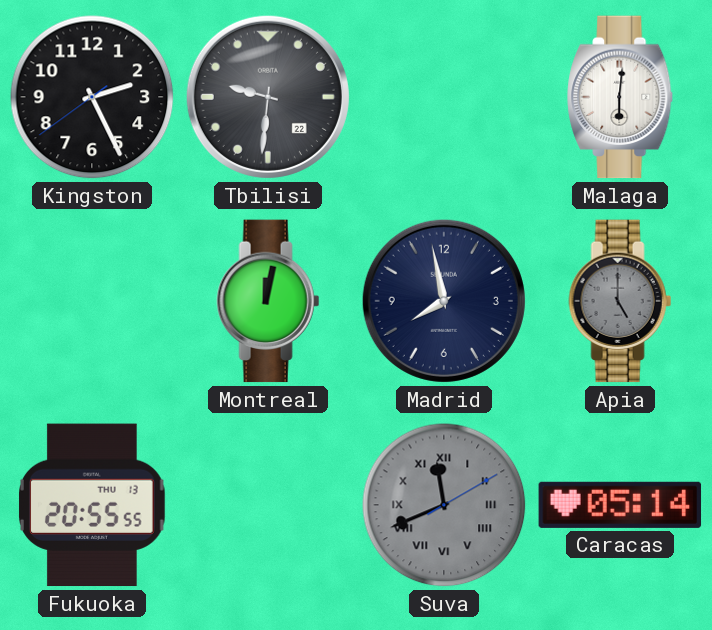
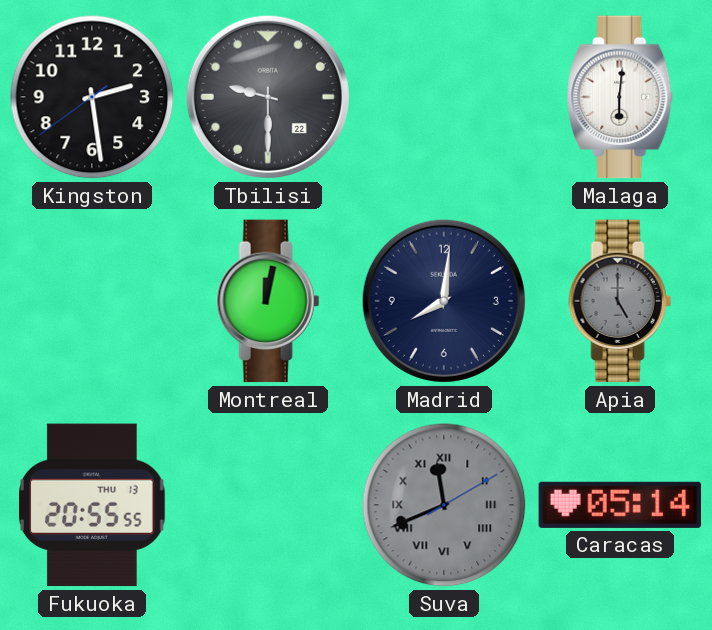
Kingston: 2:25 -> 2:28 (92, 97)
Tbilisi: 9:31 -> 9:30 (268, 97)
Madrid: 7:58 -> 8:01 (444, 301)
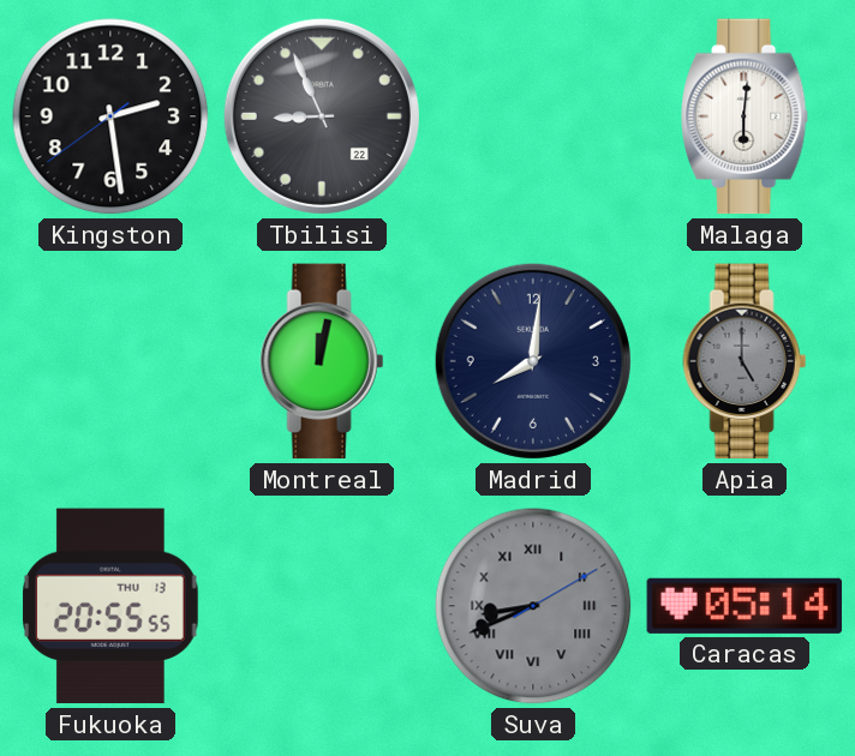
Tbilisi: 9:30 -> 8:56 (322, 116)
Suva: 11:41 -> 8:41 (533, 606)
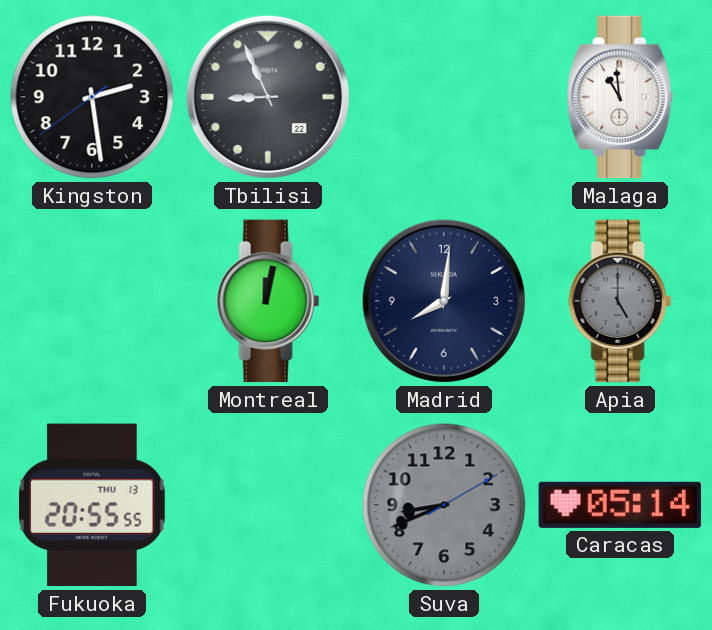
Malaga: 6:01 -> 10:59 (621, 97)
Suva numerals: Roman -> Arabic (444, 505)
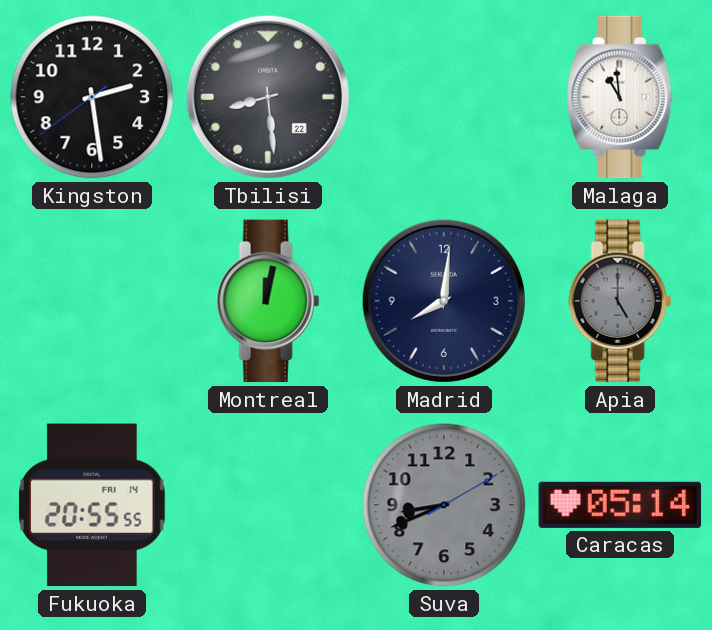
Tbilisi: 8:56 -> 8:29 (268, 97)
Fukuoka date: THU 13 -> FRI 14 (92, 505)
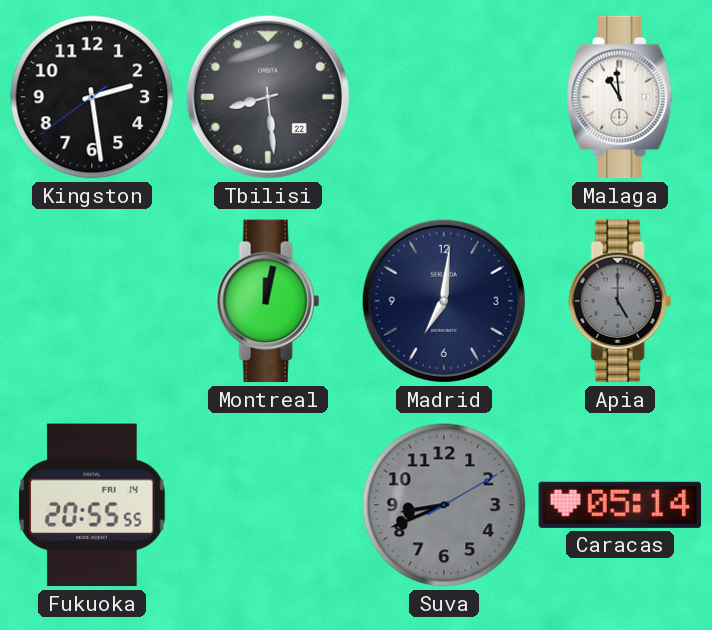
Madrid: 8:01 -> 7:01 (444, 301)
